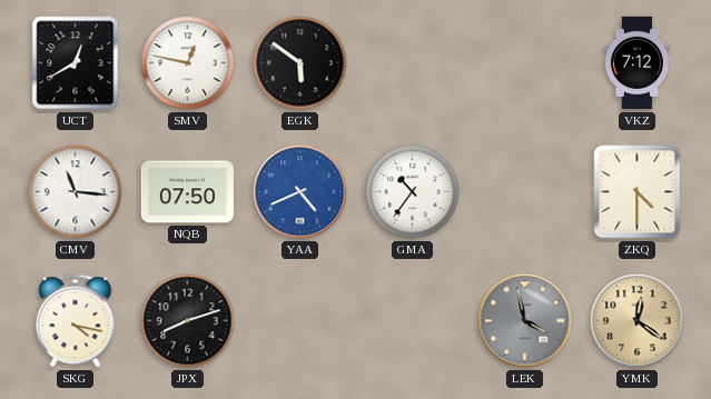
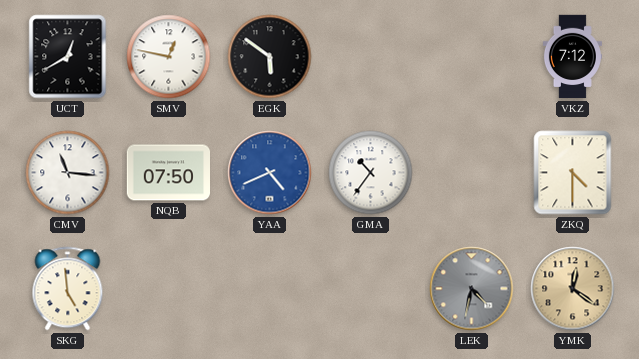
SKG: 4:17 -> 4:59 (68, 289)
JPX: 8:12 -> none (188, 321)
LEK: 3:58 -> 4:32 (472, 289)
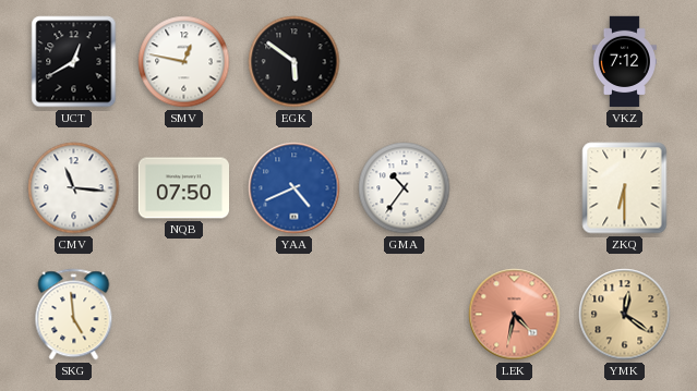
ZKQ: 4:30 -> 6:30 (625, 188)
LEK dial: grey -> salmon (515, 315)
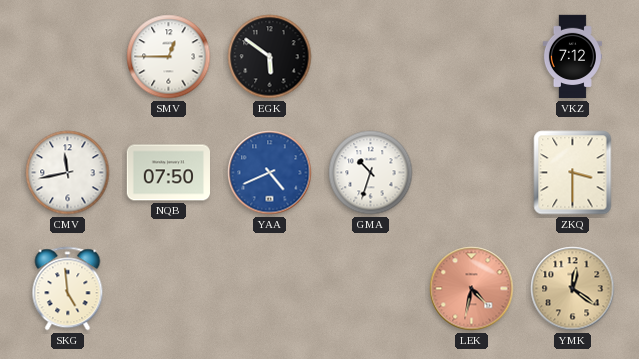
UCT: 12:40 -> none (74, 62)
SMV: 12:47 -> 12:45 (169, 57)
CMV: 11:16 -> 11:43 (68, 173)
GMA: 10:36 -> 10:33 (371, 173)
ZKQ: 6:30 -> 3:30 (573, 173)
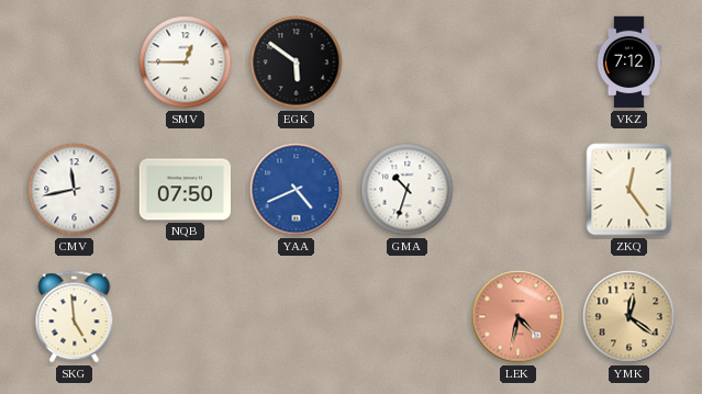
ZKQ: 3:30 -> 12:24 (629, 190)
